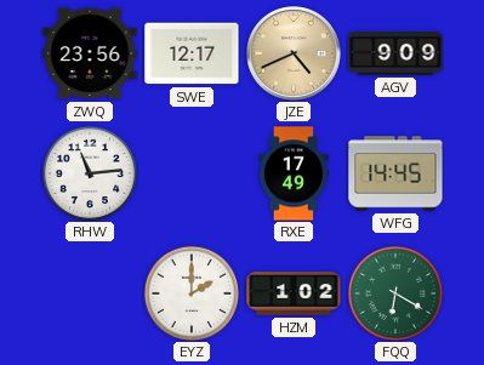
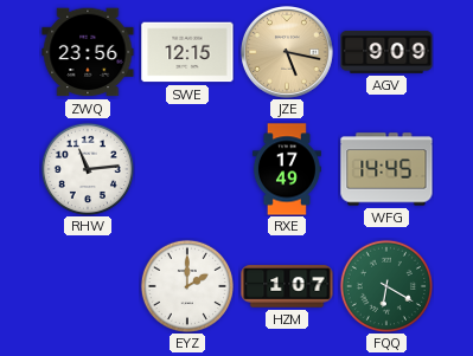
SWE: 12:17 -> 12:15 (187, 52)
JZE: 4:41 -> 5:17 (288, 53)
HZM: 1:02 -> 1:07 (287, 286)
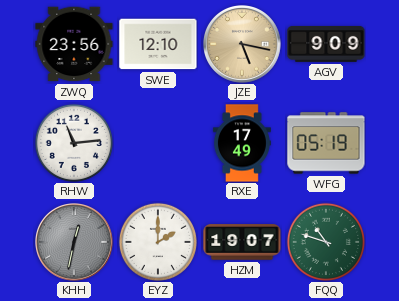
SWE: 12:15 -> 12:10 (158, 44)
WFG: 14:45 -> 05:19 (326, 143)
KHH: none -> 12:32 (75, 243)
HZM: 1:07 -> 19:07 (242, 242)
FQQ: 6:20 -> 10:48 (326, 242)
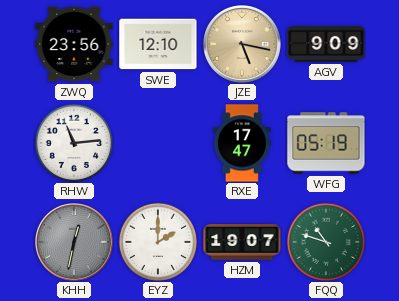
RXE: 17:49 -> 17:47 (242, 143)
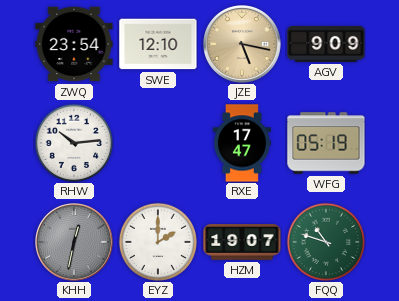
ZWQ: 23:56 -> 23:54 (74, 44)
RHW: 11:14 -> 10:14 (74, 143)
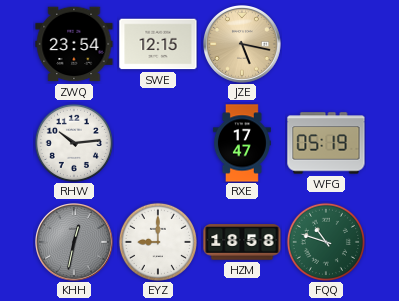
SWE: 12:10 -> 12:15 (158, 44)
AGV: 9:09 -> none (326, 44)
EYZ: 2:00 -> 9:00 (158, 242)
HZM: 19:07 -> 18:58 (242, 242)
